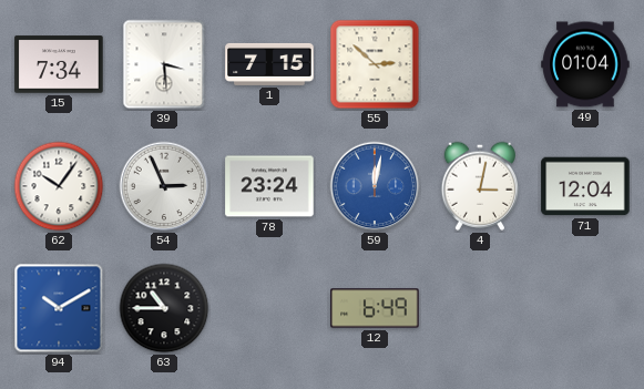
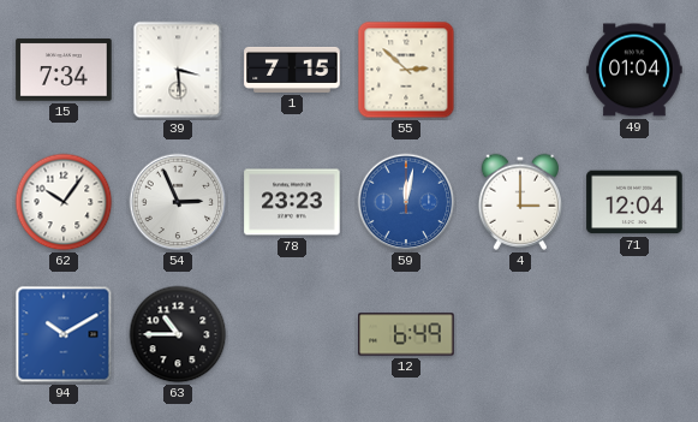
78: 23:24 -> 23:23 (292, 202)
4: 3:02 -> 3:00 (519, 202)
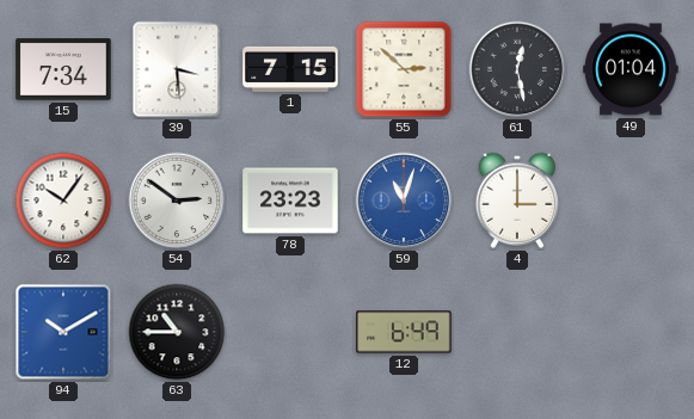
61: none -> 12:28 (517, 69)
54: 2:56 -> 2:51 (177, 201)
59: 12:02 -> 11:03 (404, 201)
71: 12:04 -> none (634, 202)
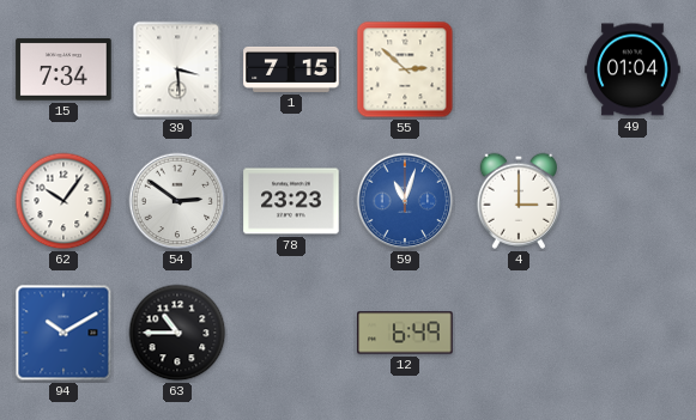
61: 12:28 -> none (517, 69)
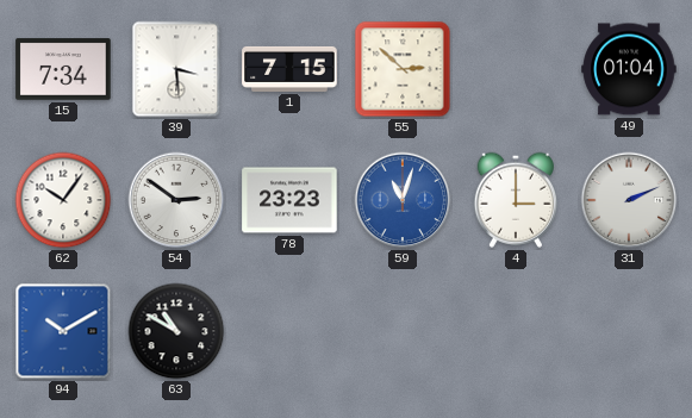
31: none -> 2:11 (629, 200)
63: 10:45 -> 10:50 (176, 331)
12: 6:49 -> none (405, 333)
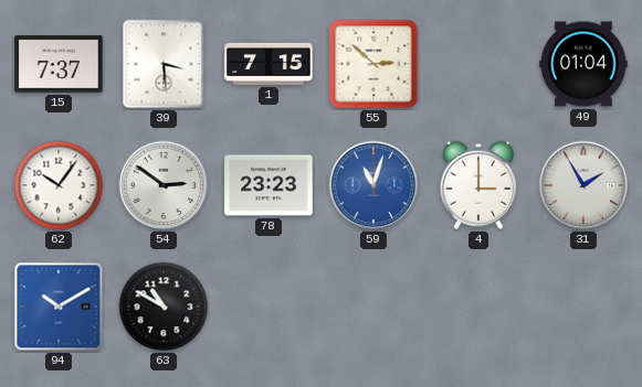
15: 7:34 -> 7:37 (59, 64)
31: 2:11 -> 1:55 (583, 185)
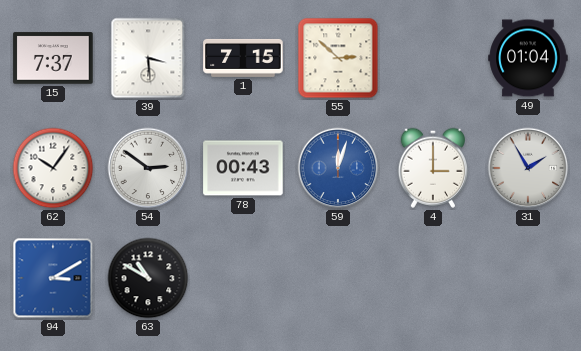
78: 23:23 -> 00:43 (243, 168)
59: 11:03 -> 12:03 (338, 168)
94: 10:10 -> 3:10 (53, 278)
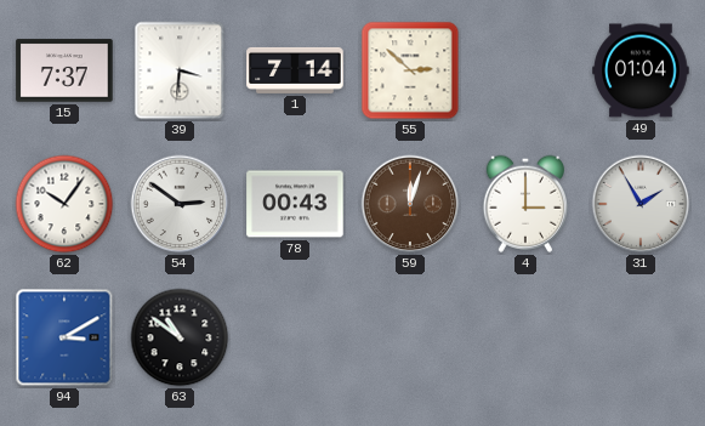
39: 3:29 -> 3:31 (180, 70)
1: 7:15 -> 7:14 (295, 70)
59 dial: blue -> brown (410, 204)
63: 10:50 -> 10:51 (180, 337)
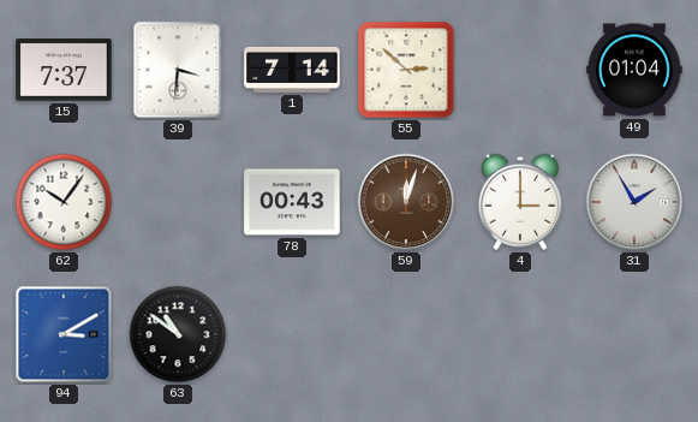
54: 2:51 -> none (180, 204)
